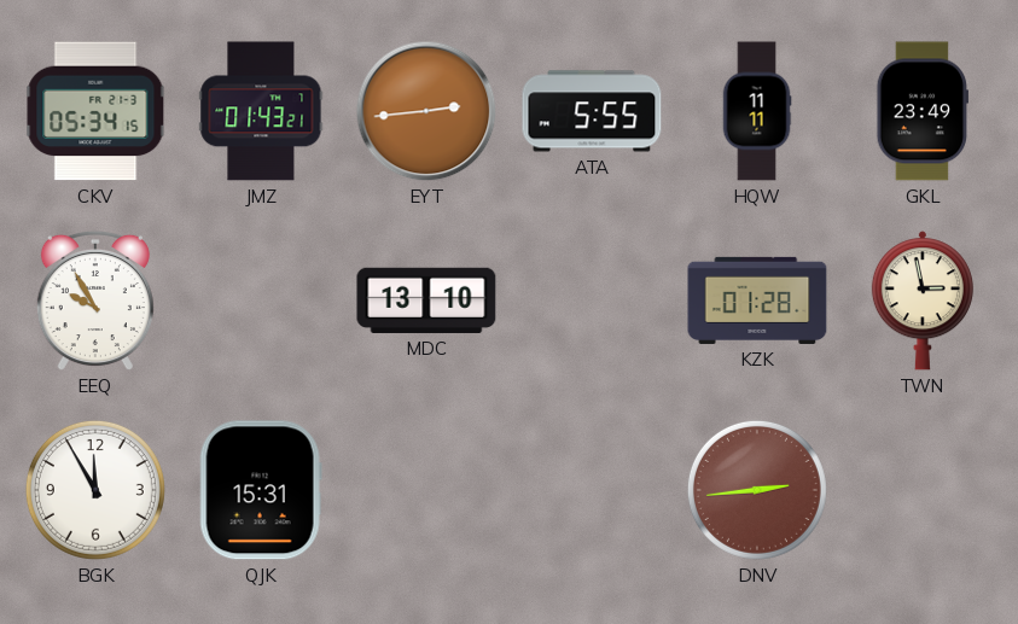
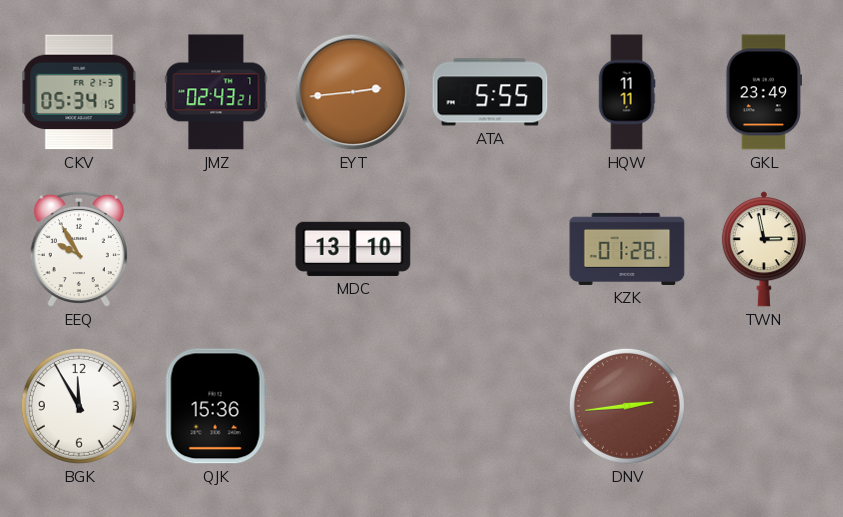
JMZ: 01:43 -> 02:43 (216, 92)
QJK: 15:31 -> 15:36 (216, 406)
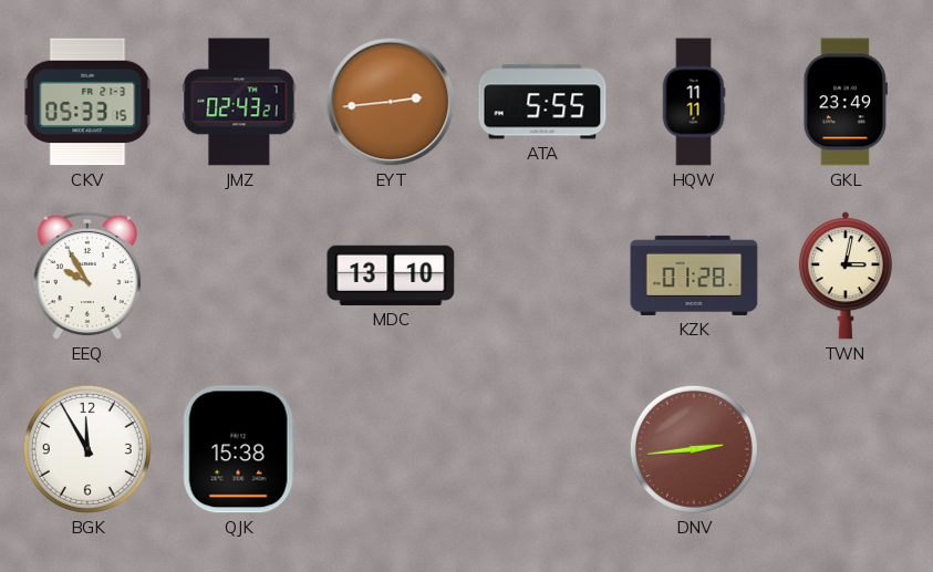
CKV: 05:34 -> 05:33 (87, 102)
TWN: 2:58 -> 3:02 (846, 275)
QJK: 15:36 -> 15:38 (239, 449)
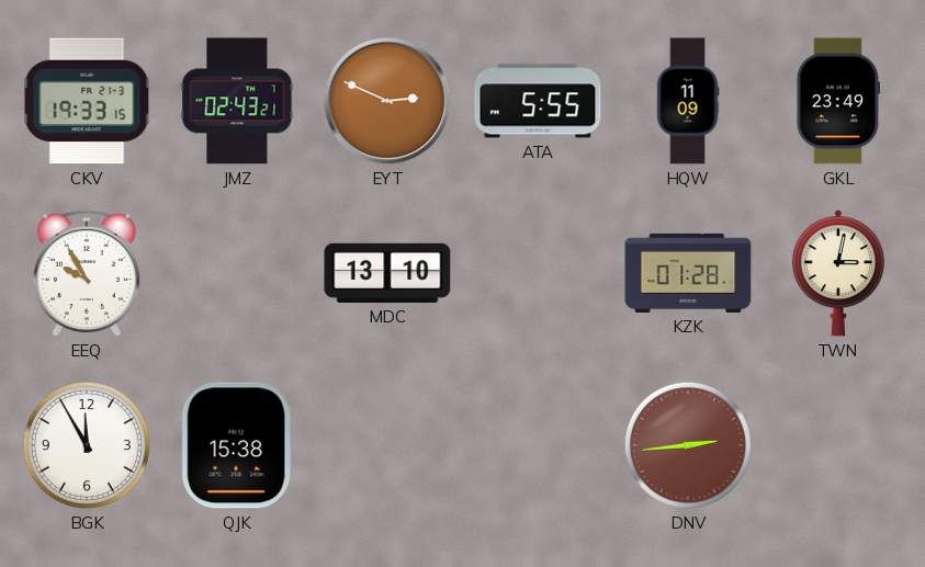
CKV: 05:33 -> 19:33 (87, 101)
EYT: 2:44 -> 2:49 (387, 101)
HQW: 11:11 -> 11:09 (688, 101)
